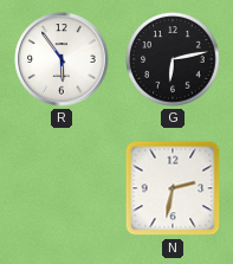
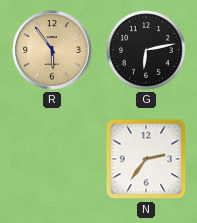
R dial: white -> champagne (52, 50)
N: 2:32 -> 2:36 (146, 159)
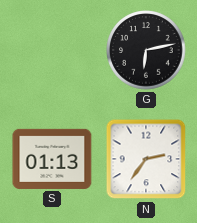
R: 5:54 -> none (52, 50)
S: none -> 01:13 (52, 159)
